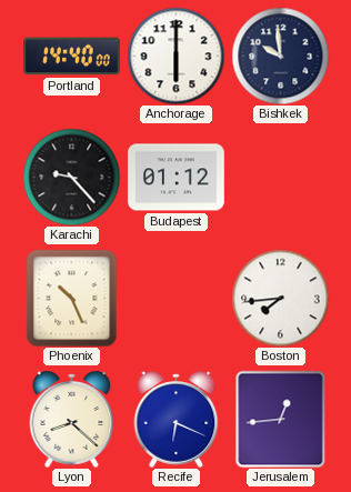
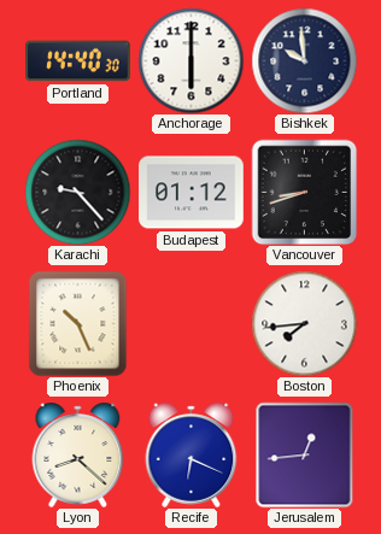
Portland: 14:40:00 -> 14:40:30 (78, 61)
Vancouver: none -> 8:42 (304, 192)
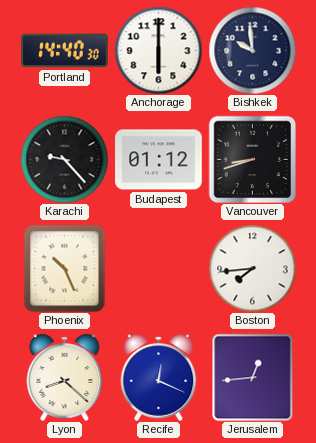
Recife: 6:19 -> 12:19 (159, 377)
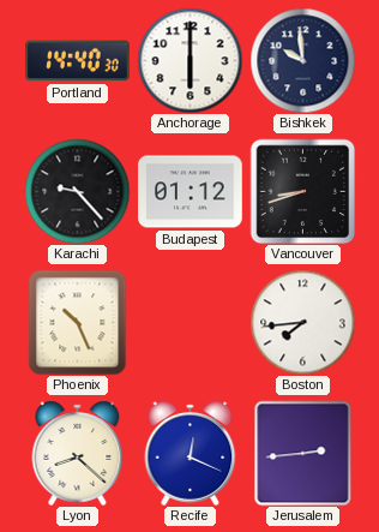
Jerusalem: 12:44 -> 2:44 (303, 453)
